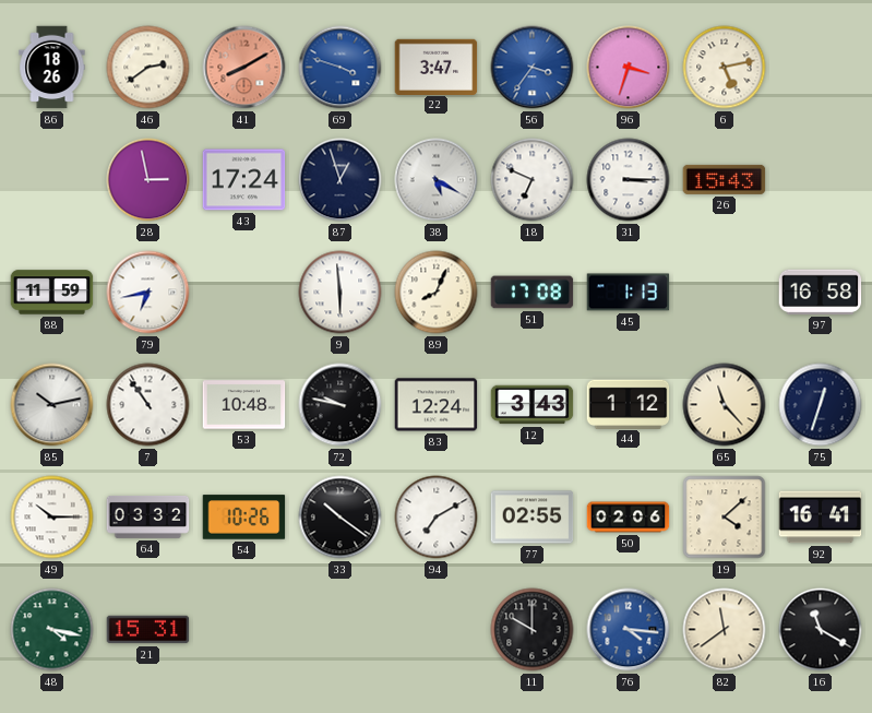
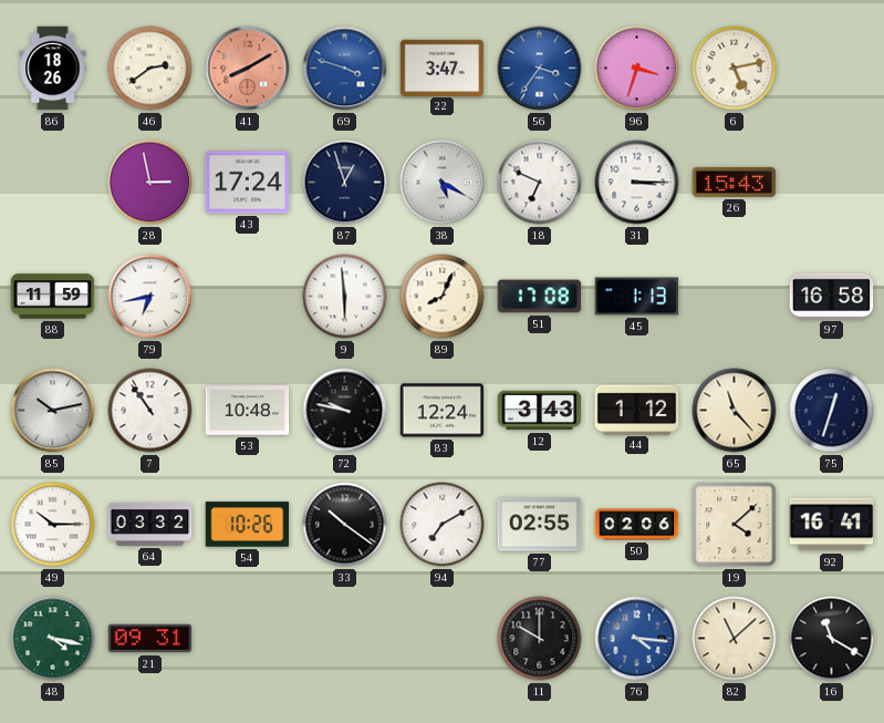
21: 15:31 -> 09:31 (150, 639)
82: 11:39 -> 11:08 (735, 639)
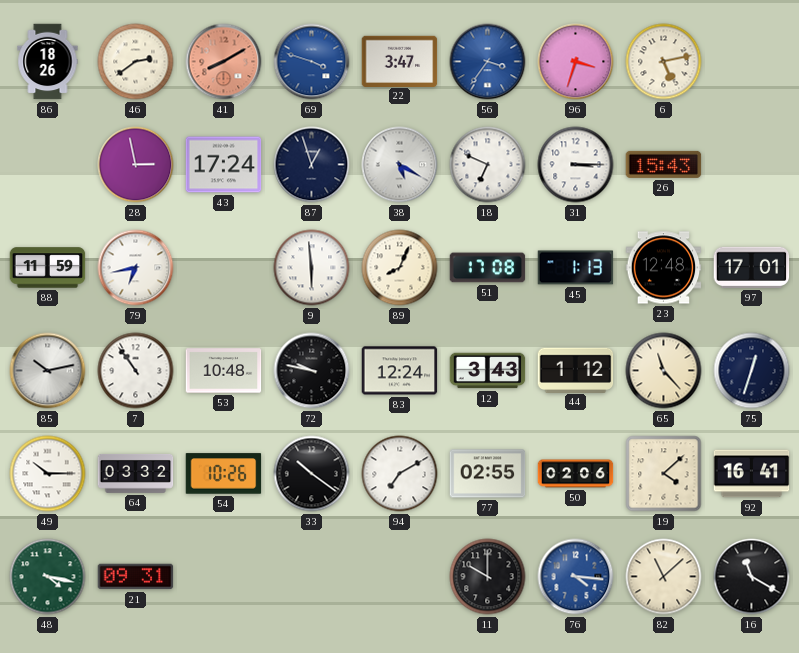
23: none -> 12:48 (664, 268)
97: 16:58 -> 17:01 (752, 267)
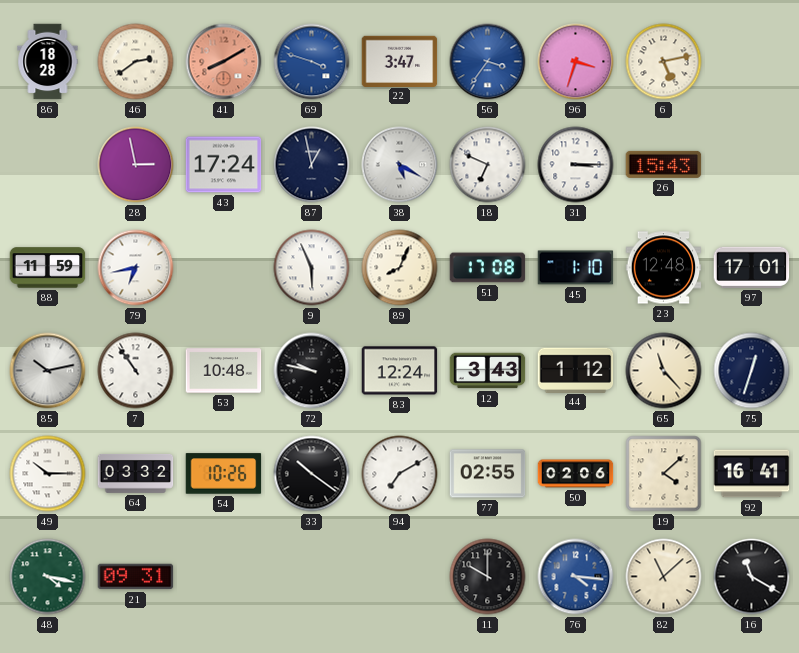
86: 18:26 -> 18:28 (48, 62)
87: 12:57 -> 12:58 (312, 165)
9: 5:59 -> 5:56 (312, 268)
45: 1:13 -> 1:10 (576, 268)
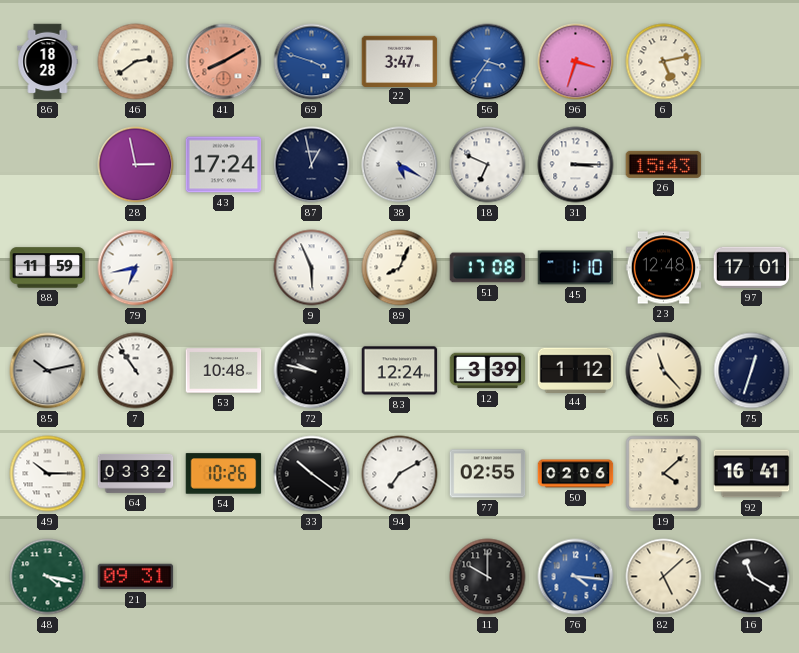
12: 3:43 -> 3:39 (488, 371)
82: 11:08 -> 5:08 (664, 577)
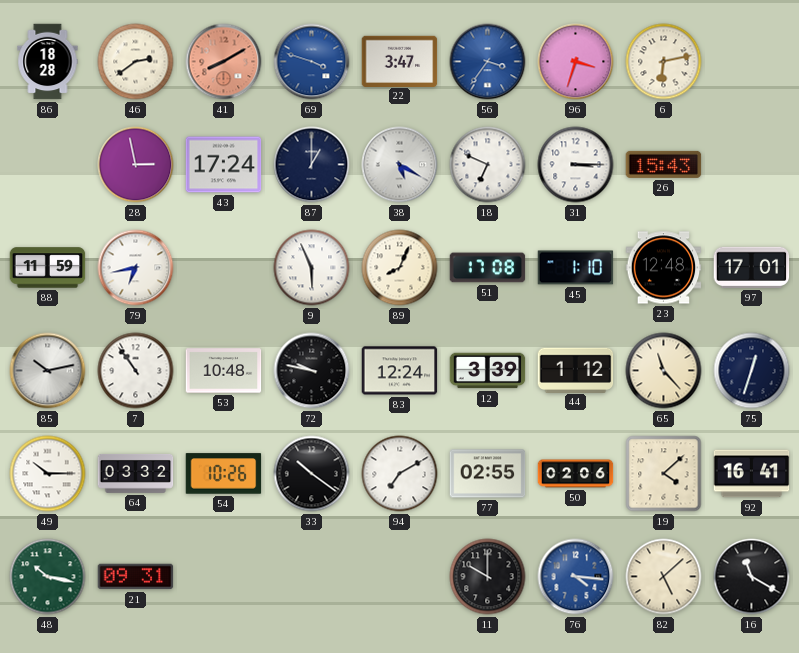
6: 5:13 -> 6:13 (664, 62)
87: 12:58 -> 1:00 (312, 165)
48: 4:17 -> 10:17 (48, 577)
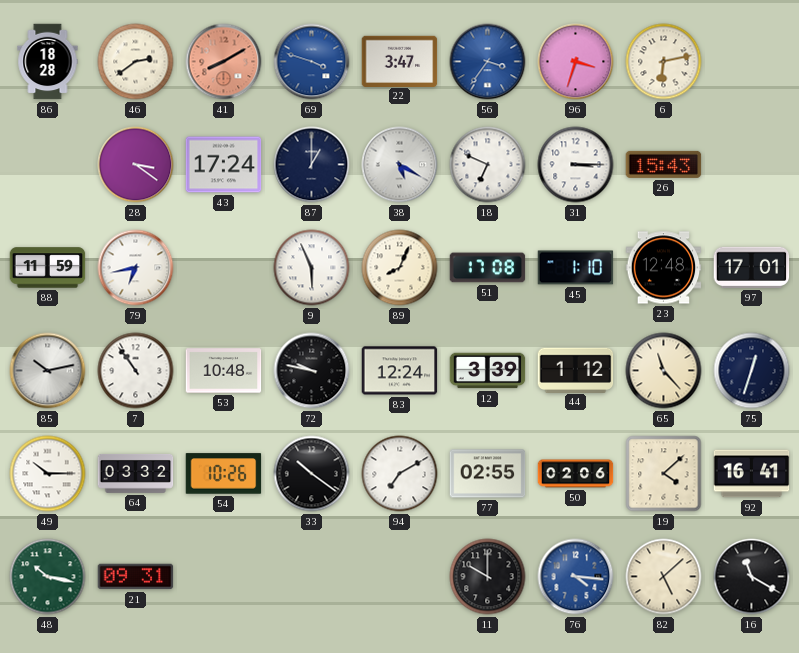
28: 2:58 -> 3:21 (136, 165)
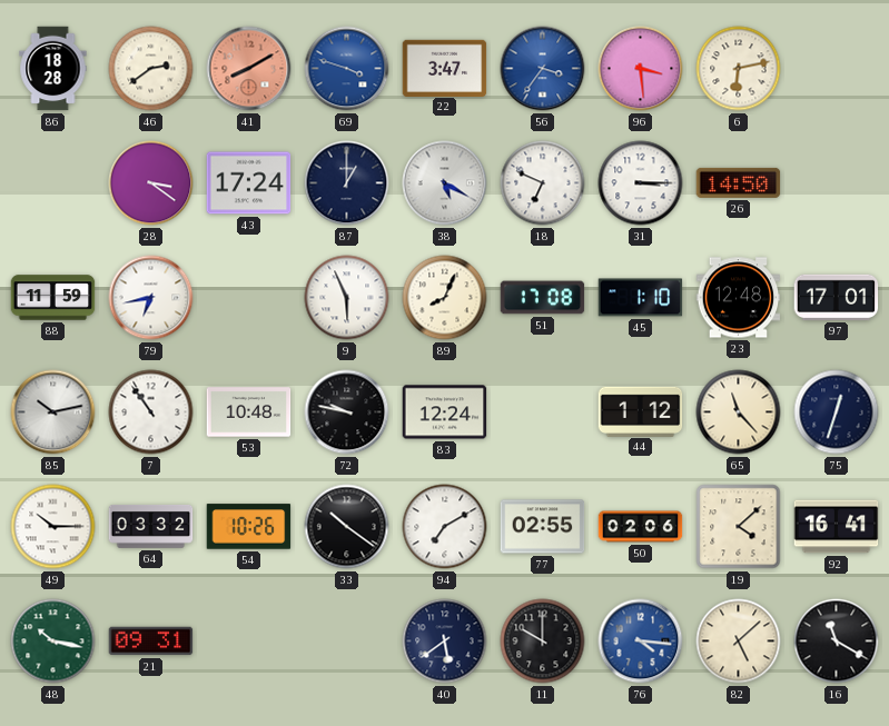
96: 3:33 -> 3:29 (641, 69)
26: 15:43 -> 14:50 (739, 182)
12: 3:39 -> none (488, 371)
40: none -> 5:39 (445, 642)
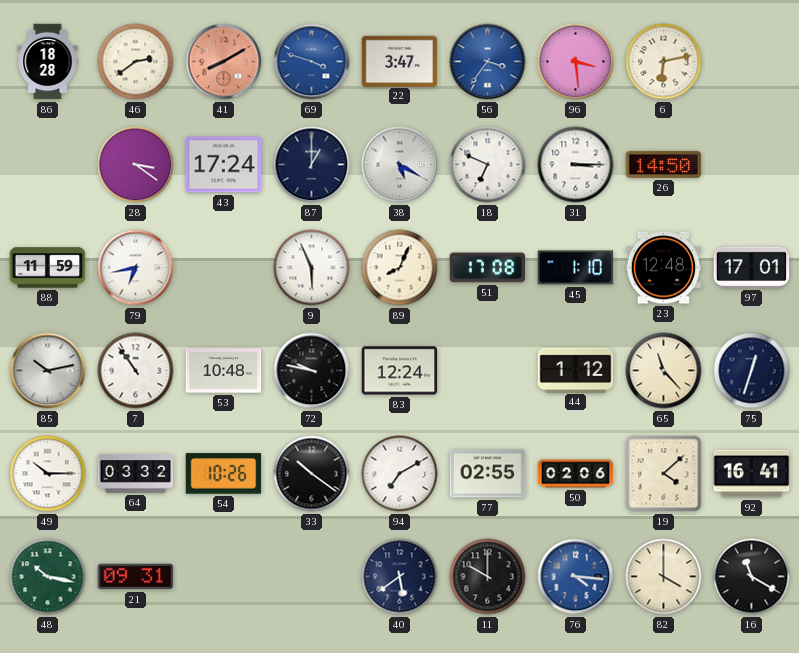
82: 5:08 -> 4:00 (664, 577)
